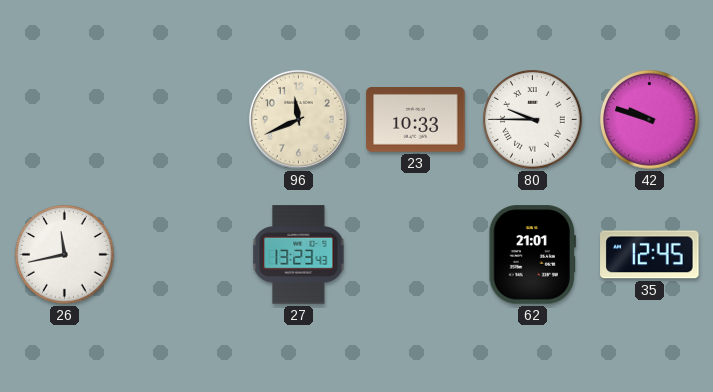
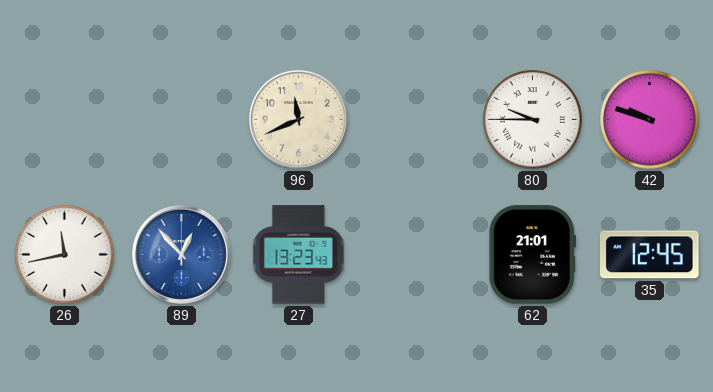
23: 10:33 -> none (416, 120)
89: none -> 12:53 (181, 254)
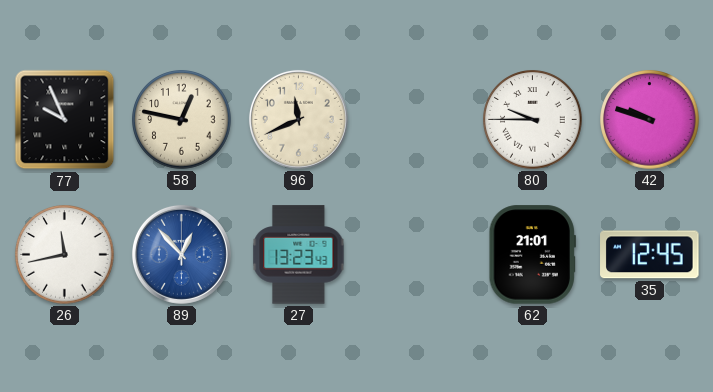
77: none -> 9:56 (65, 120)
58: none -> 12:47 (182, 120)
